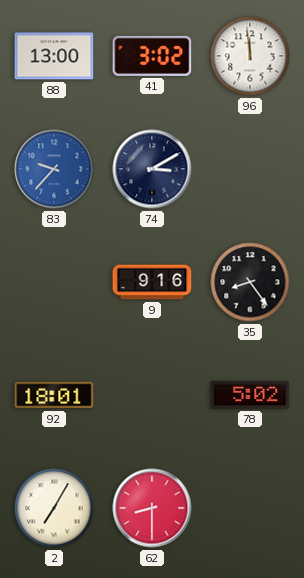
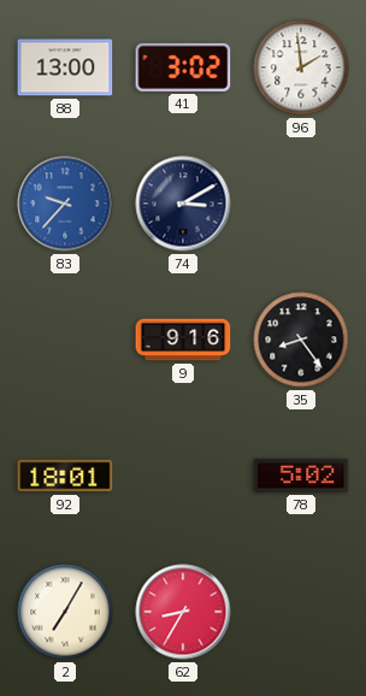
96: 11:59 -> 1:59 (301, 67)
62: 8:30 -> 8:35 (183, 612)
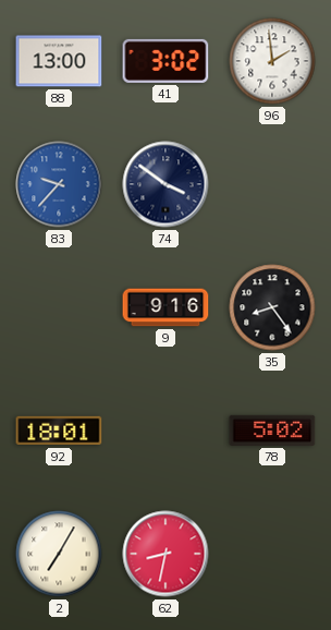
74: 3:10 -> 3:51 (165, 184)
62: 8:35 -> 8:32 (165, 554)
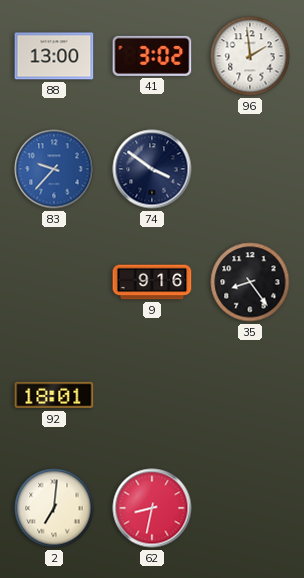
78: 5:02 -> none (272, 431)
2: 7:05 -> 7:01 (54, 508)
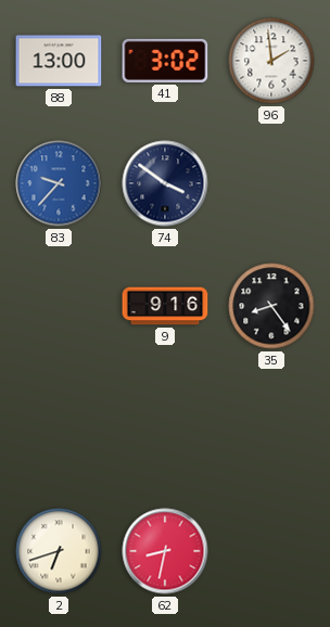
92: 18:01 -> none (54, 395)
2: 7:01 -> 6:42 (59, 551)
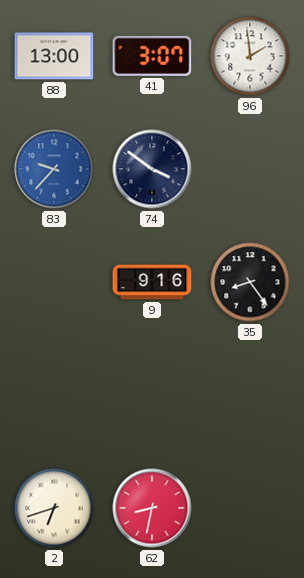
41: 3:02 -> 3:07 (152, 56)
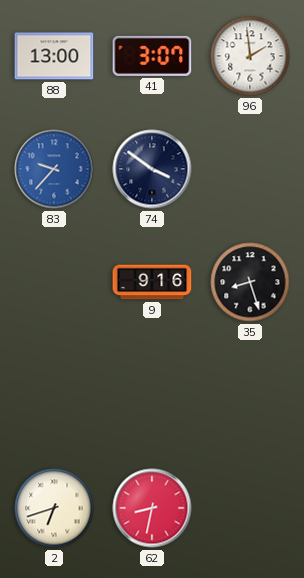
35: 8:24 -> 8:27 (250, 282)
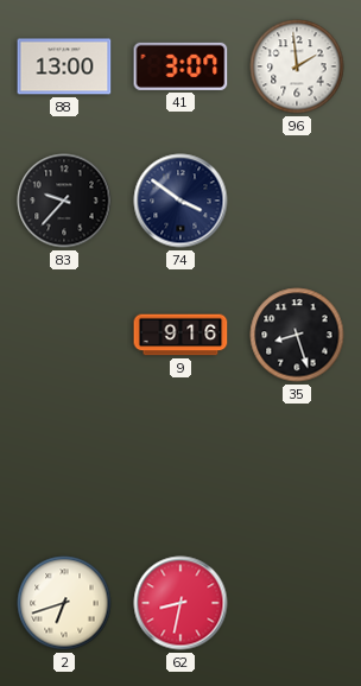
83 dial: blue -> black (64, 201)
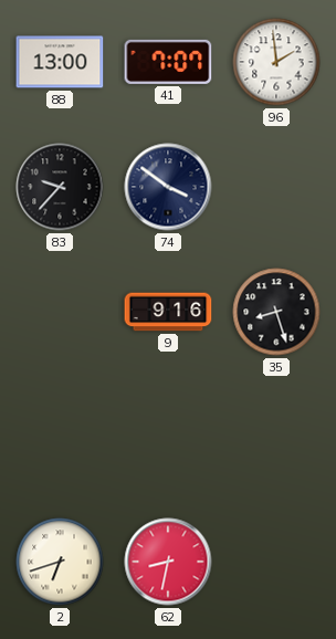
41: 3:07 -> 7:07 (168, 62)
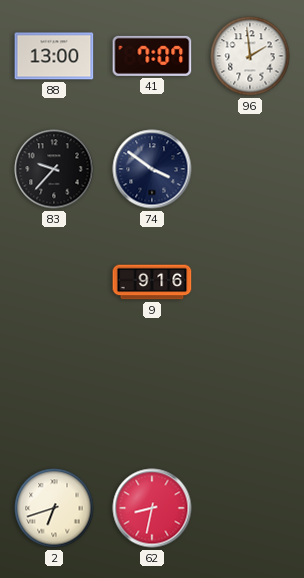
35: 8:27 -> none (276, 312)
